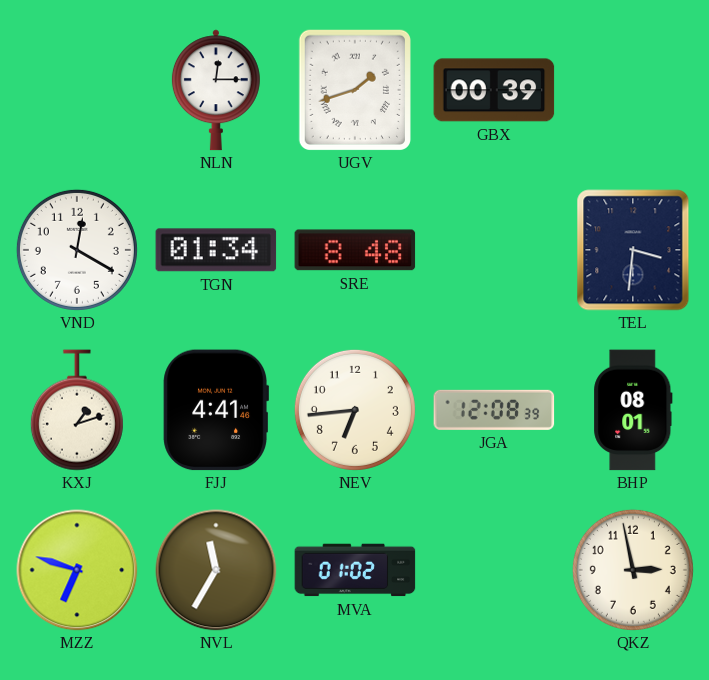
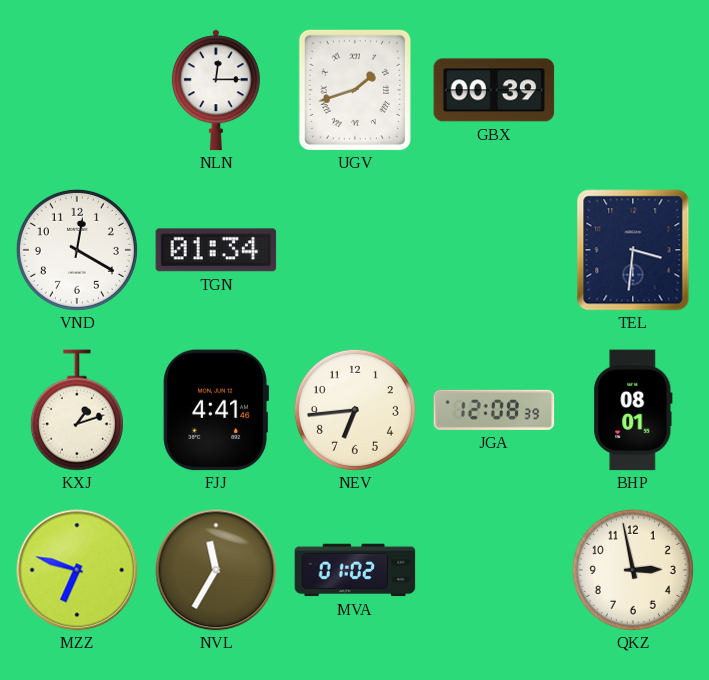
SRE: 8:48 -> none (355, 250)
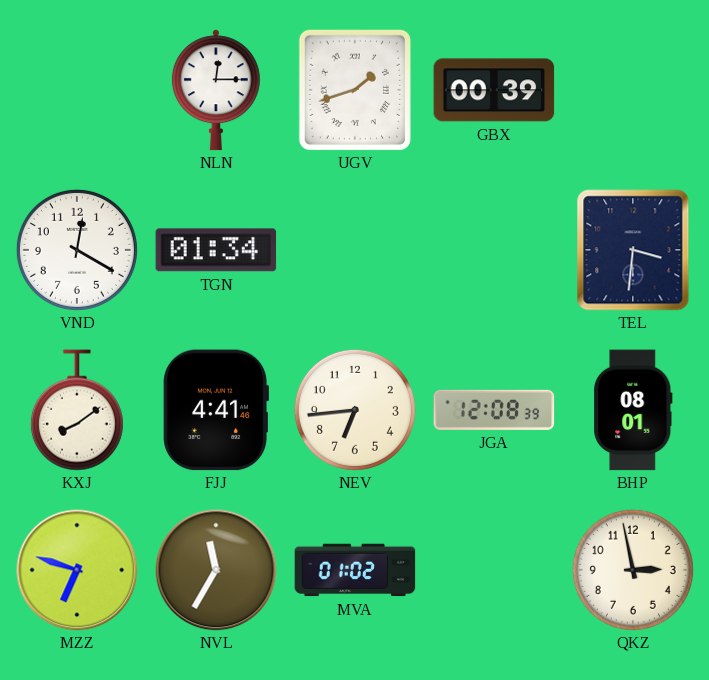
KXJ: 1:12 -> 8:09 (77, 410)
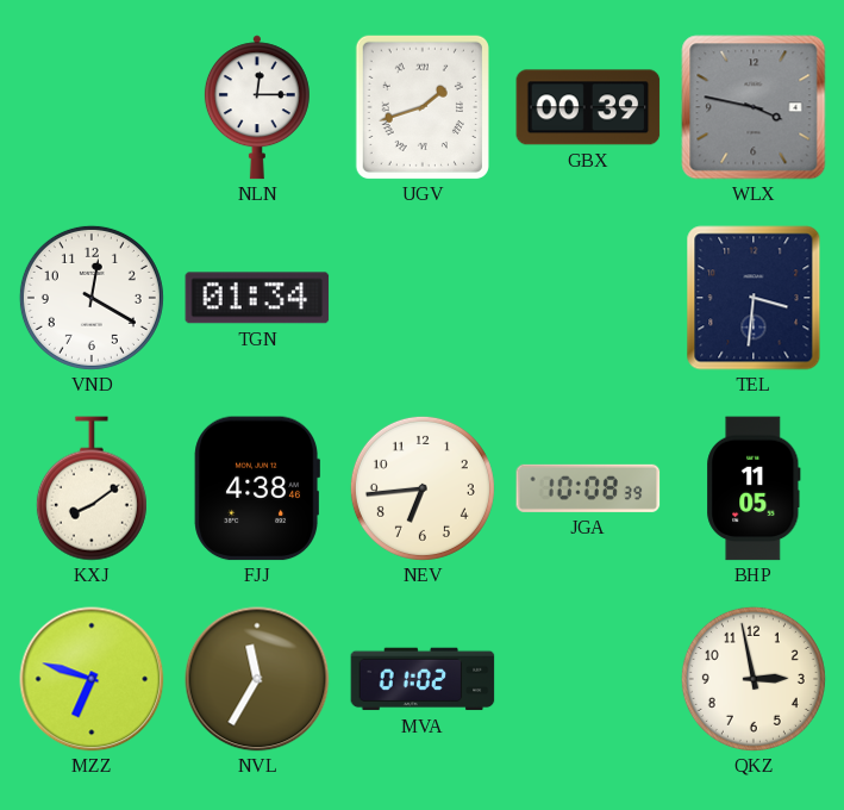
WLX: none -> 3:47 (754, 107)
FJJ: 4:41 -> 4:38 (257, 488)
JGA: 12:08 -> 10:08 (588, 488)
BHP: 08:01 -> 11:05 (754, 488)
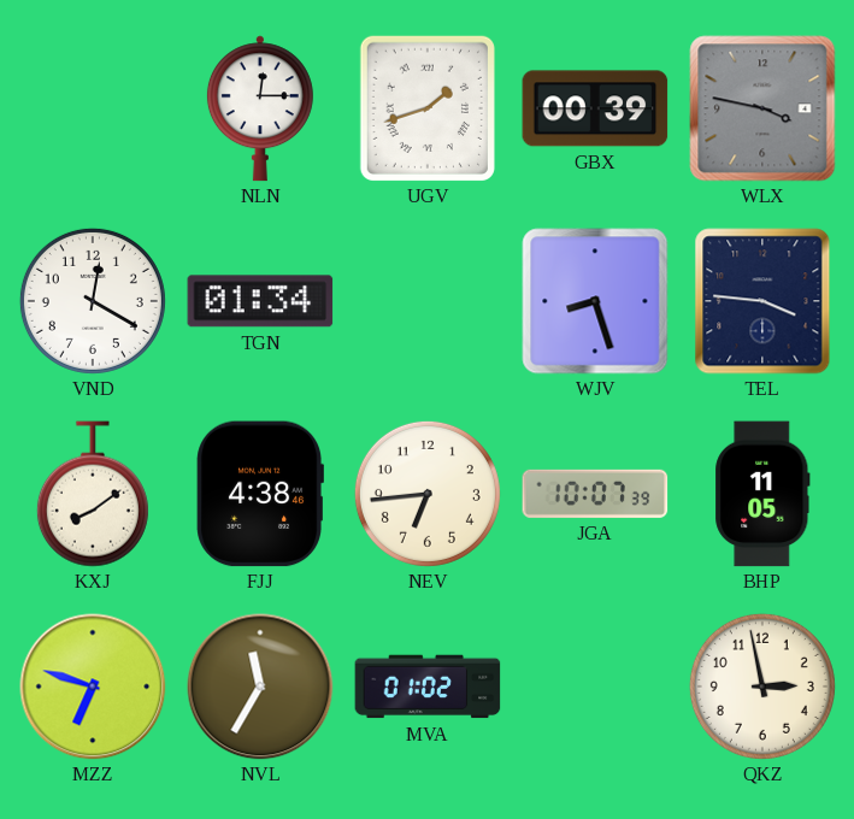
WJV: none -> 8:27 (595, 301)
TEL: 3:31 -> 3:46 (762, 301)
JGA: 10:08 -> 10:07 (595, 494)
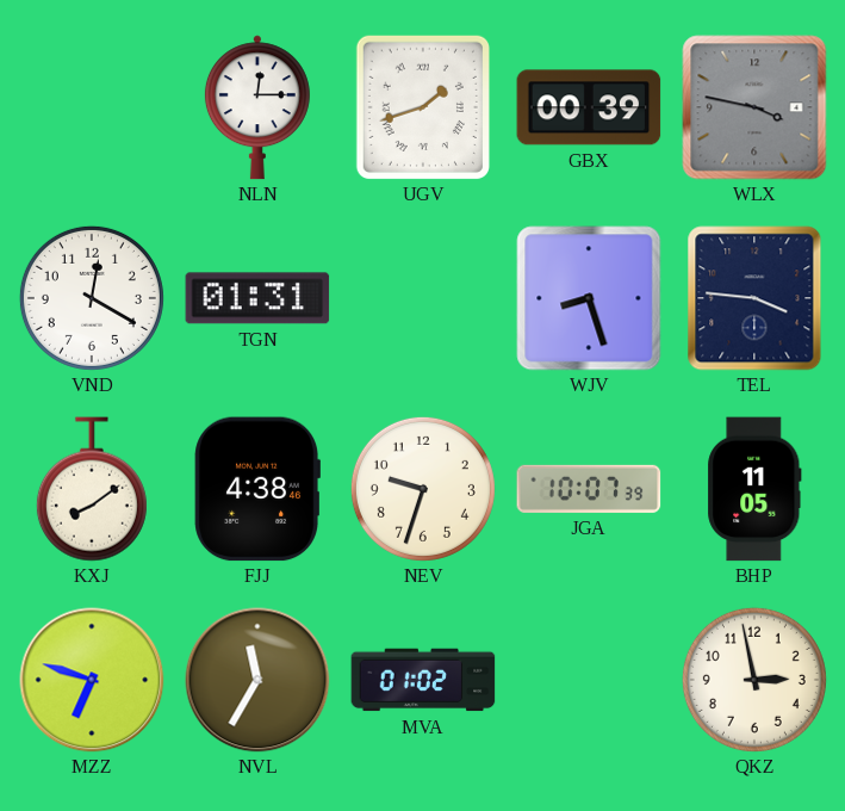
TGN: 01:34 -> 01:31 (257, 298)
NEV: 6:44 -> 9:33 (423, 489)
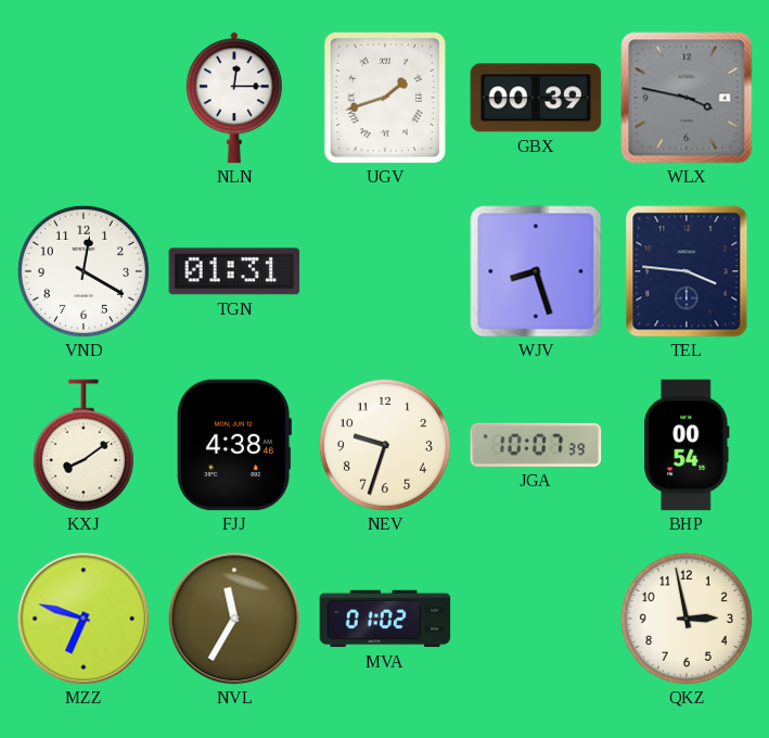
BHP: 11:05 -> 00:54 (687, 445)
